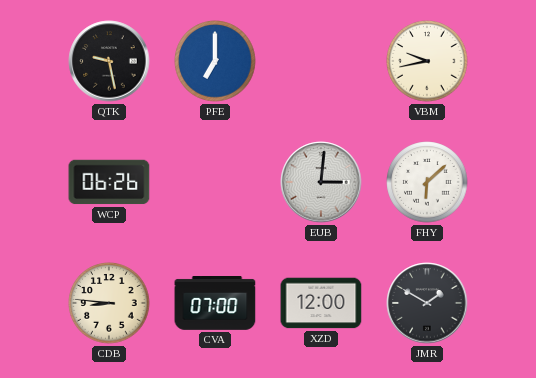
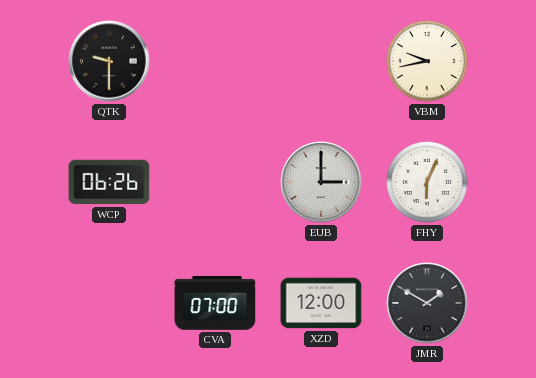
QTK: 9:28 -> 9:30 (109, 61)
PFE: 7:00 -> none (215, 61)
EUB: 3:01 -> 3:00 (321, 182)
FHY: 6:08 -> 6:04 (427, 182)
CDB: 8:46 -> none (109, 303)
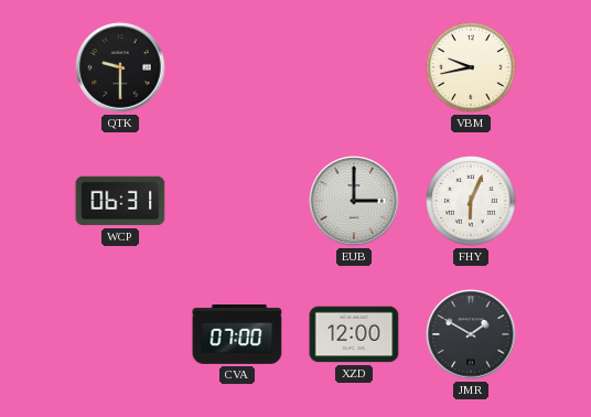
WCP: 06:26 -> 06:31 (120, 201)
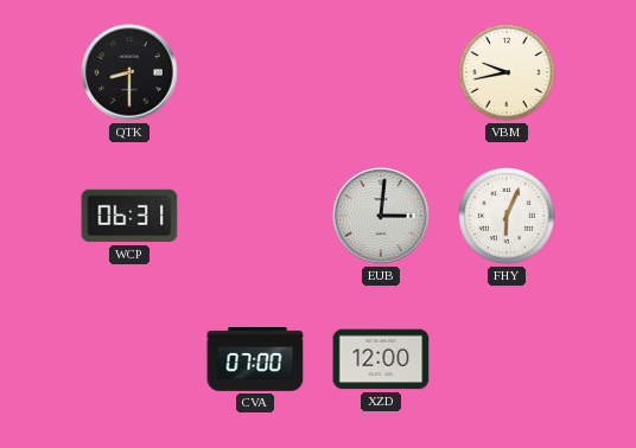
QTK: 9:30 -> 8:30 (129, 72)
EUB: 3:00 -> 3:01 (381, 216)
JMR: 1:50 -> none (471, 334)
